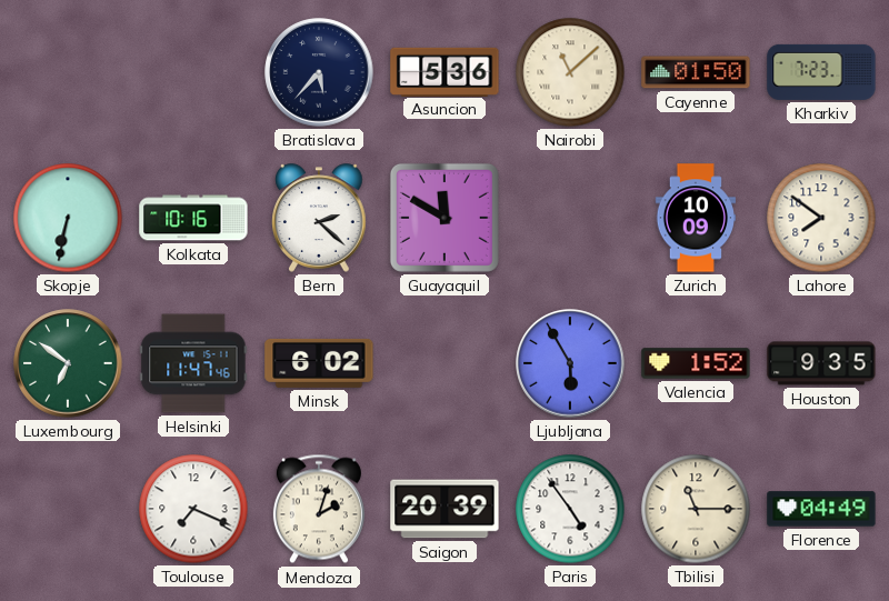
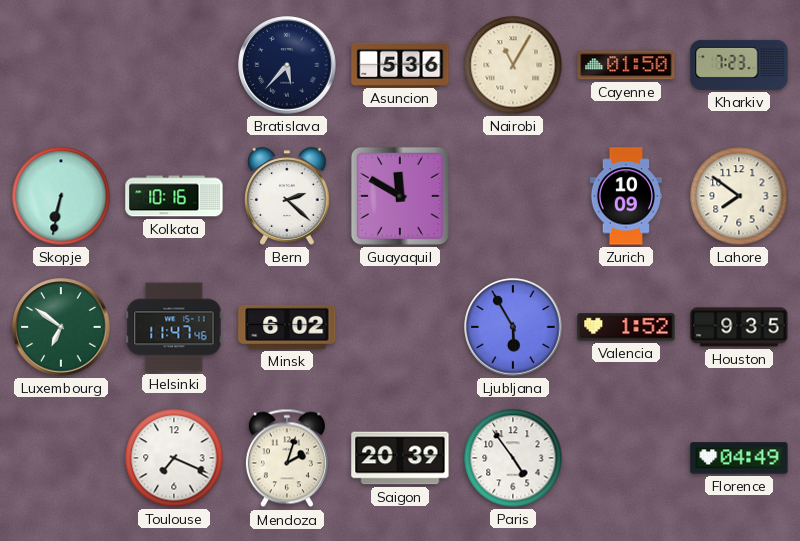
Nairobi: 11:08 -> 11:05 (513, 65)
Tbilisi: 11:15 -> none (696, 509)
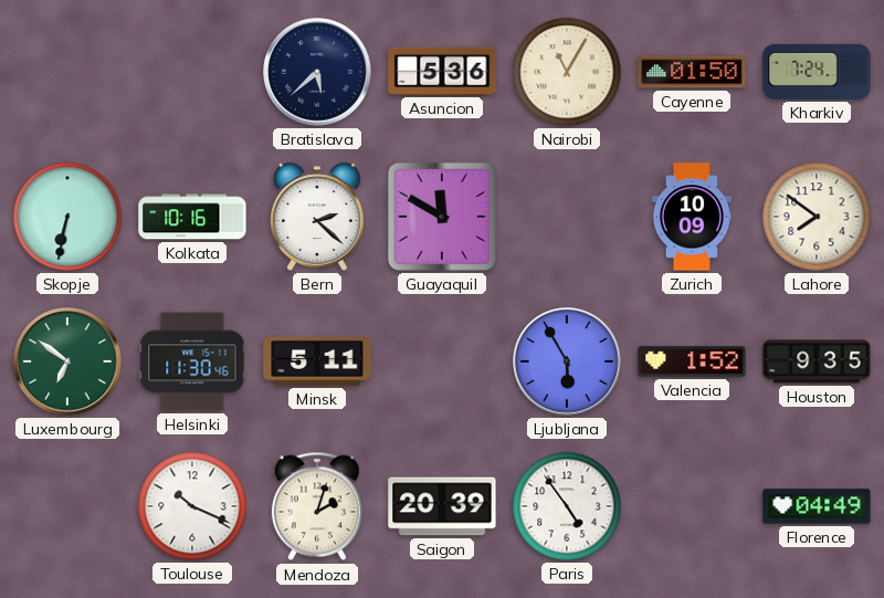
Bratislava: 5:37 -> 5:38 (317, 72)
Kharkiv: 7:23 -> 7:24 (817, 72)
Helsinki: 11:47 -> 11:30 (192, 361)
Minsk: 6:02 -> 5:11 (317, 361)
Toulouse: 7:19 -> 10:19 (192, 506)
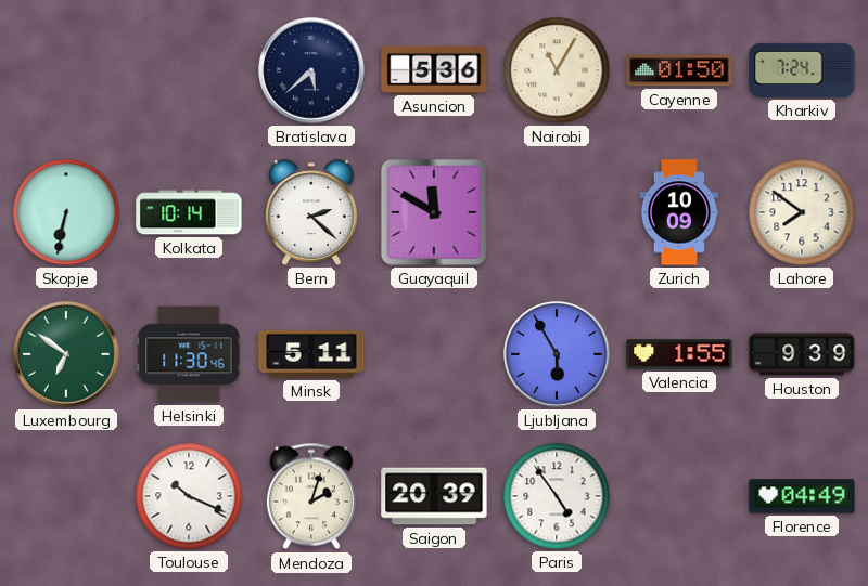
Kolkata: 10:16 -> 10:14 (189, 212)
Valencia: 1:52 -> 1:55 (679, 354)
Houston: 9:35 -> 9:39 (802, 354)
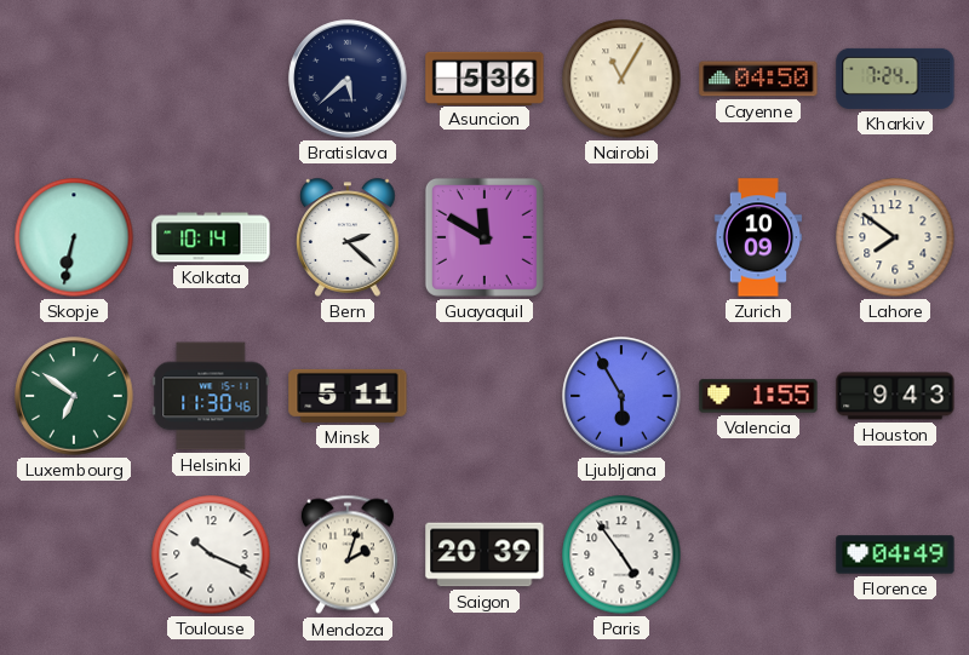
Cayenne: 01:50 -> 04:50 (758, 79)
Houston: 9:39 -> 9:43 (895, 396)
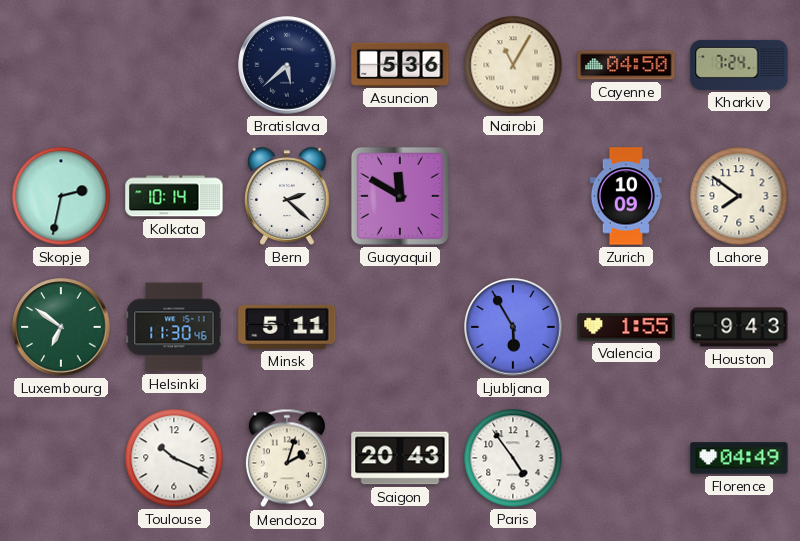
Skopje: 6:32 -> 2:32 (61, 196)
Saigon: 20:39 -> 20:43 (400, 458)
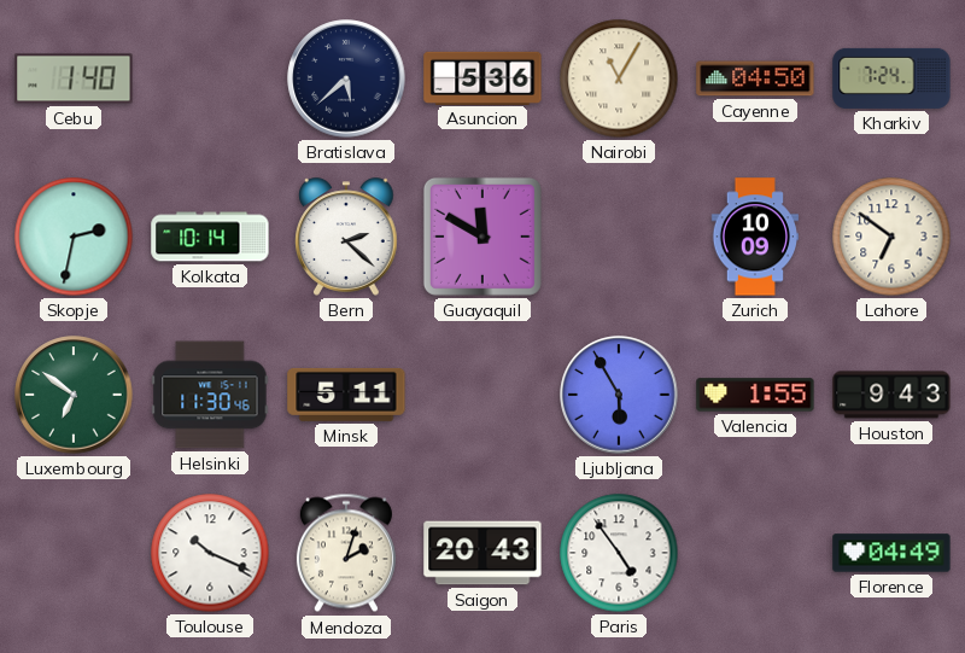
Cebu: none -> 1:40 (74, 78)
Lahore: 7:51 -> 6:51 (891, 237)
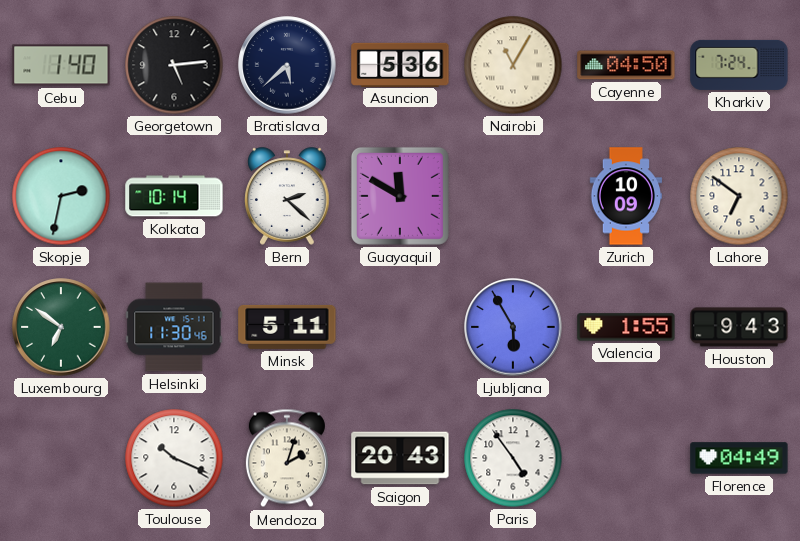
Georgetown: none -> 5:14 (174, 65)
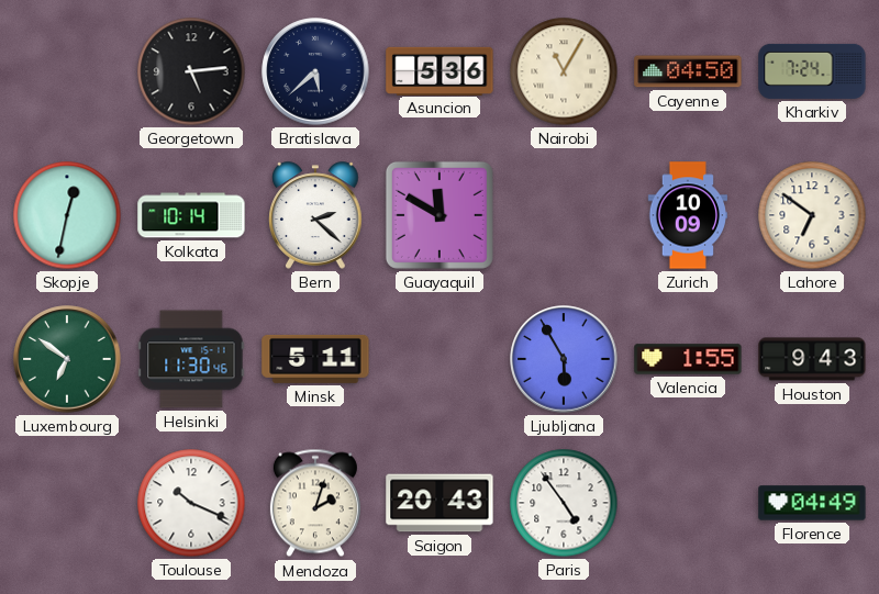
Cebu: 1:40 -> none (61, 65)
Skopje: 2:32 -> 12:32 (67, 215)
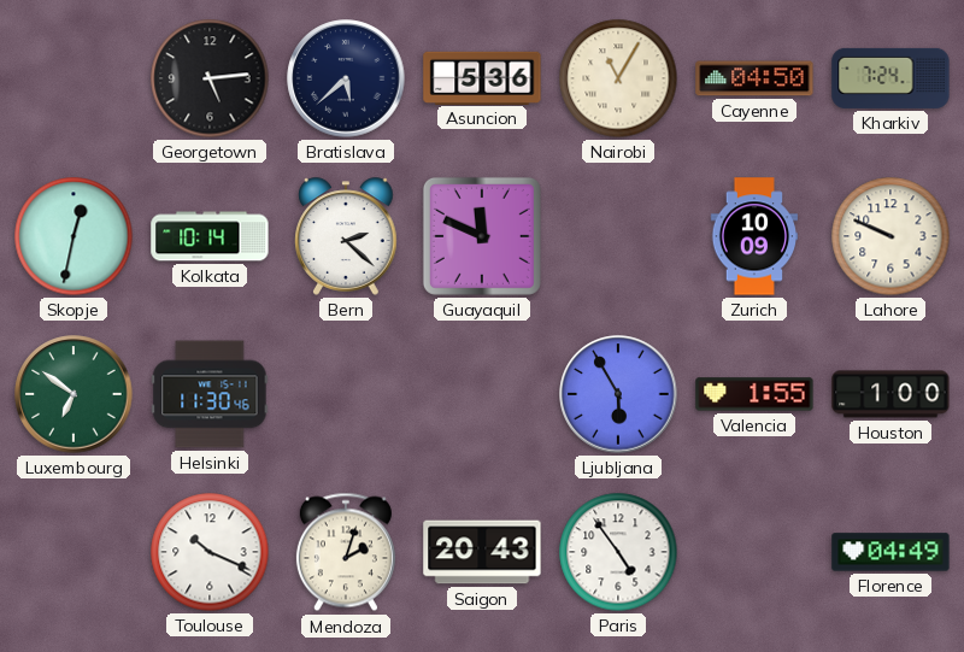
Guayaquil: 11:50 -> 11:49 (482, 236)
Lahore: 6:51 -> 9:49 (890, 236)
Minsk: 5:11 -> none (315, 359)
Houston: 9:43 -> 1:00 (890, 394)
